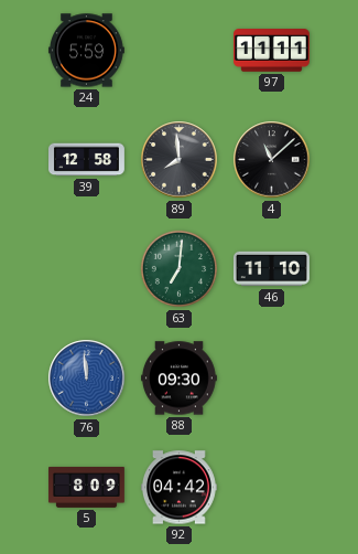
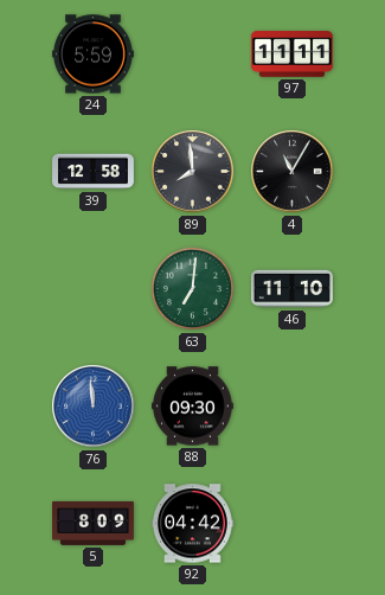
4: 11:08 -> 11:05 (293, 172)
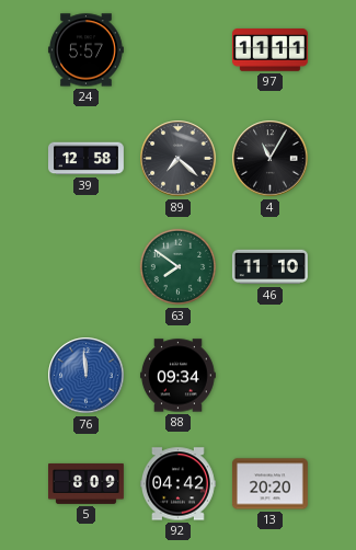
24: 5:59 -> 5:57 (85, 50)
89: 7:59 -> 7:22 (179, 159)
63: 7:01 -> 7:51 (177, 267)
88: 09:30 -> 09:34 (177, 376)
13: none -> 20:20 (269, 484)
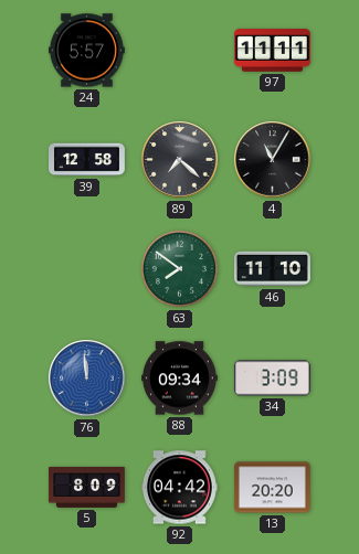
34: none -> 3:09 (272, 379)
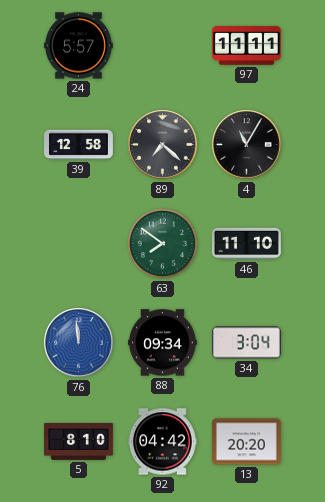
34: 3:09 -> 3:04 (246, 343)
5: 8:09 -> 8:10 (79, 441)
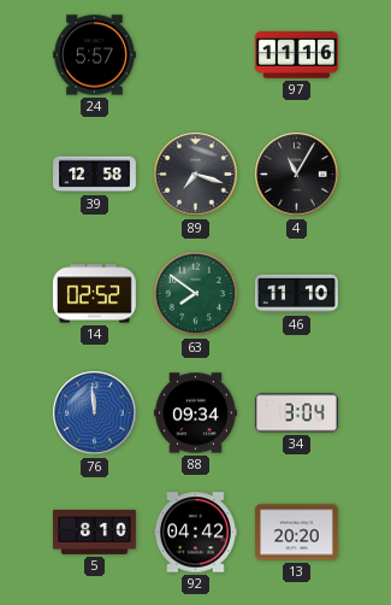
97: 11:11 -> 11:16 (296, 55)
89: 7:22 -> 7:18 (196, 175)
14: none -> 02:52 (94, 294)
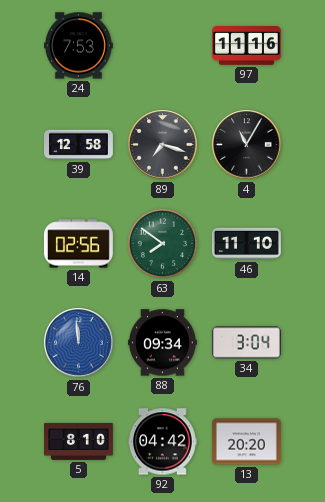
24: 5:57 -> 7:53 (78, 46)
14: 02:52 -> 02:56 (78, 244)
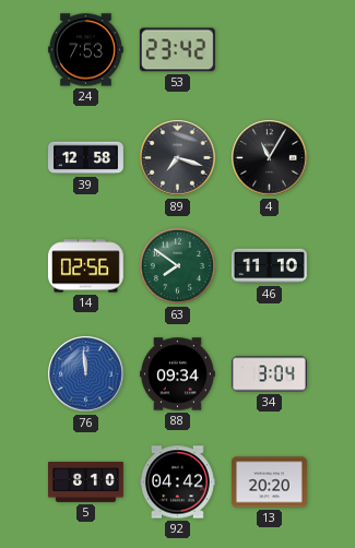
53: none -> 23:42 (177, 50)
97: 11:16 -> none (246, 46)
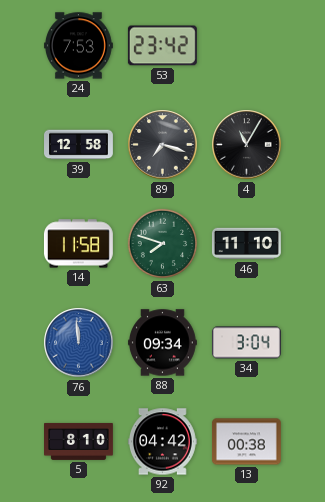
14: 02:56 -> 11:58 (78, 244)
63: 7:51 -> 7:48 (162, 244)
13: 20:20 -> 00:38 (246, 442)
